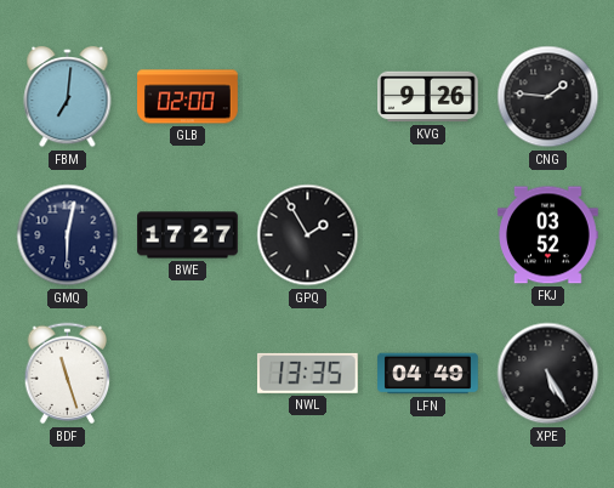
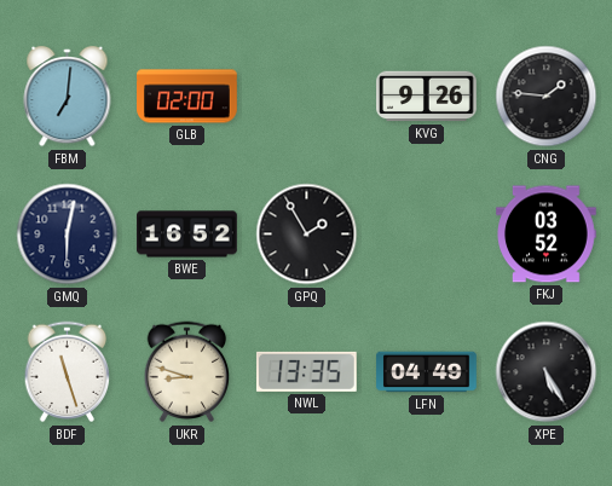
BWE: 17:27 -> 16:52 (187, 235)
UKR: none -> 8:48 (187, 372)
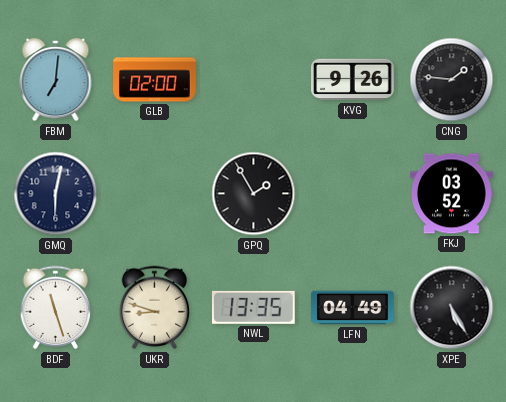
BWE: 16:52 -> none (187, 235)
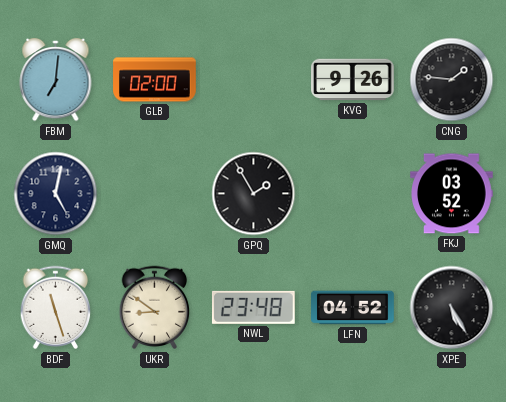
GMQ: 6:02 -> 5:02 (56, 194)
UKR: 8:48 -> 8:51 (155, 308)
NWL: 13:35 -> 23:48 (253, 307)
LFN: 04:49 -> 04:52 (353, 308)
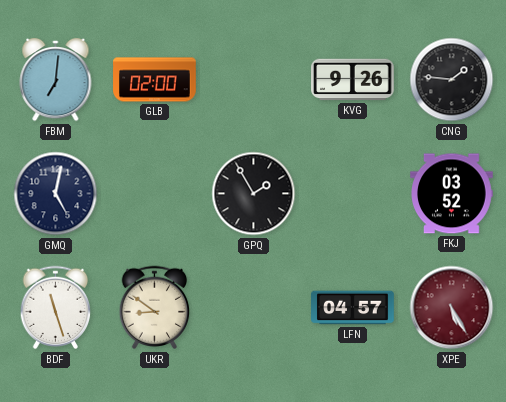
NWL: 23:48 -> none (253, 307)
LFN: 04:52 -> 04:57 (353, 308)
XPE dial: black -> burgundy (452, 308)
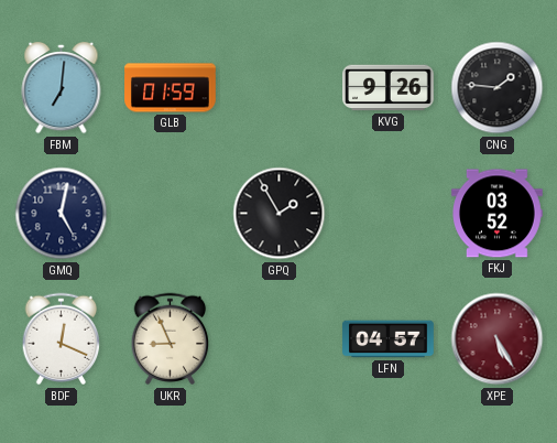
GLB: 02:00 -> 01:59 (171, 88)
BDF: 11:27 -> 12:19 (62, 339)
UKR: 8:51 -> 8:56 (171, 339)
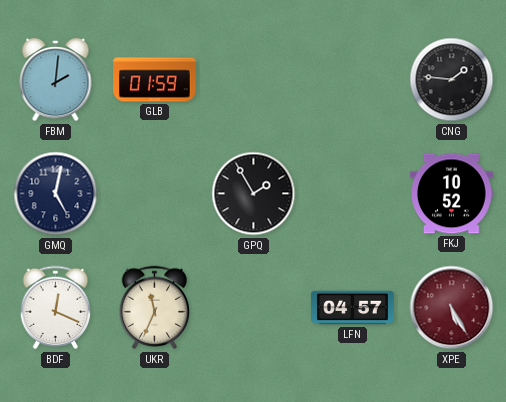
FBM: 7:01 -> 2:01 (56, 80)
KVG: 9:26 -> none (389, 88)
FKJ: 03:52 -> 10:52 (452, 194)
UKR: 8:56 -> 11:34 (155, 308)
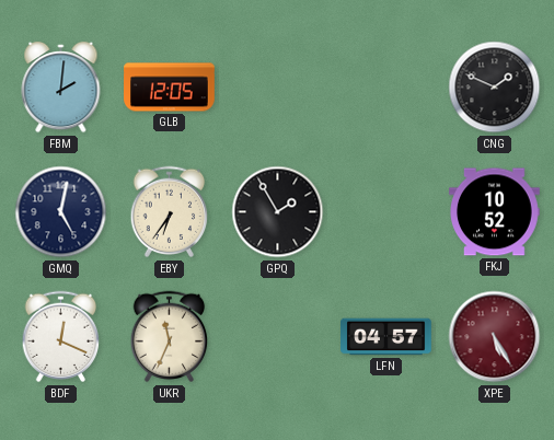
GLB: 01:59 -> 12:05 (170, 88)
CNG: 1:46 -> 1:49 (495, 88)
EBY: none -> 6:36 (170, 212)
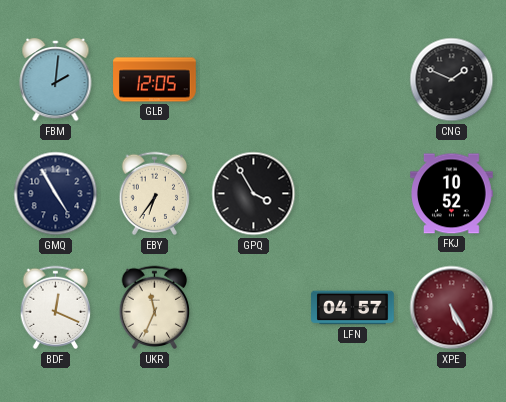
GMQ: 5:02 -> 4:55 (56, 194)
GPQ: 1:55 -> 3:55 (254, 194)
